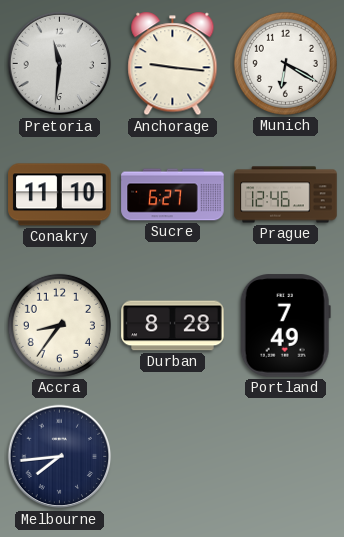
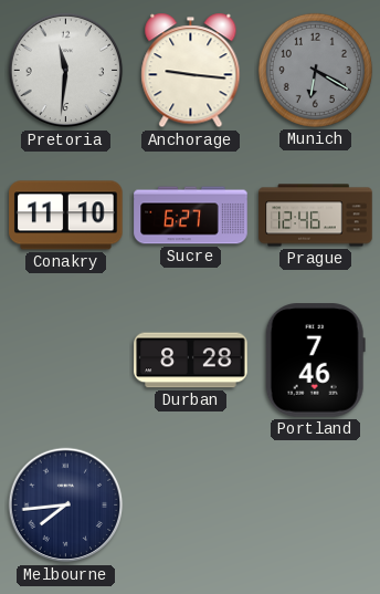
Munich dial: white -> grey (315, 70)
Accra: 8:36 -> none (59, 325)
Portland: 7:49 -> 7:46 (315, 361)
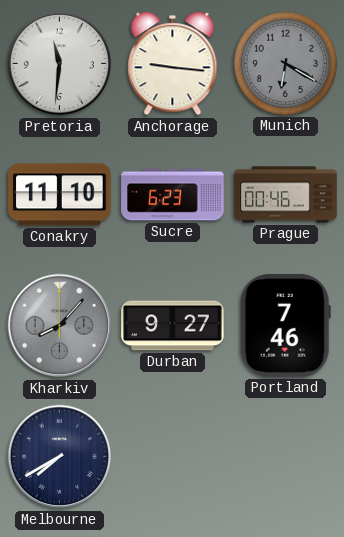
Sucre: 6:27 -> 6:23 (173, 195)
Prague: 12:46 -> 00:46 (286, 195)
Kharkiv: none -> 8:07 (60, 326)
Durban: 8:28 -> 9:27 (173, 326)
Melbourne: 7:44 -> 7:40 (60, 457)
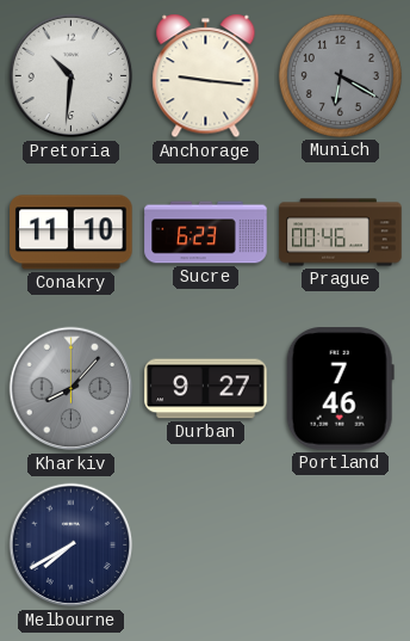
Pretoria: 11:31 -> 10:31 (72, 76)
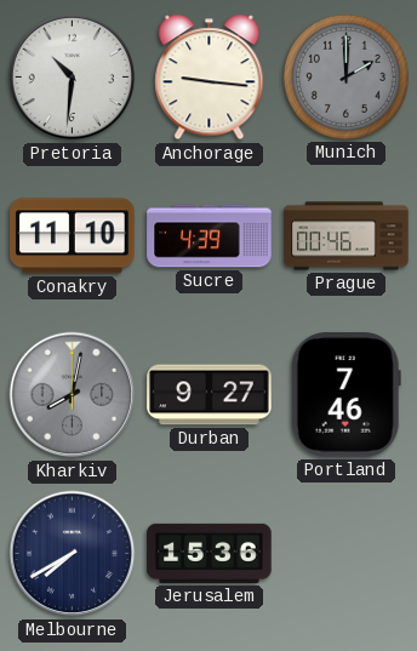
Munich: 6:20 -> 2:00 (345, 76)
Sucre: 6:23 -> 4:39 (210, 236)
Kharkiv: 8:07 -> 8:02 (73, 395)
Jerusalem: none -> 15:36 (210, 553)
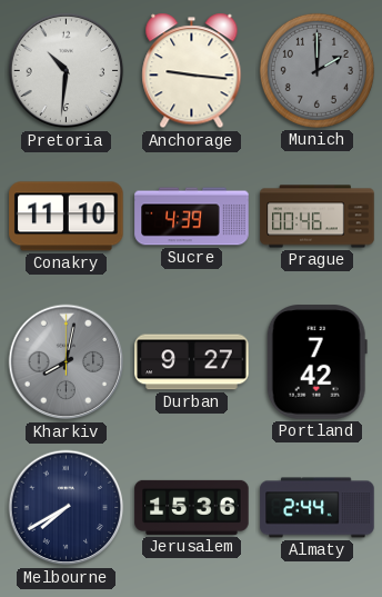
Portland: 7:46 -> 7:42 (316, 362)
Almaty: none -> 2:44 (318, 508)
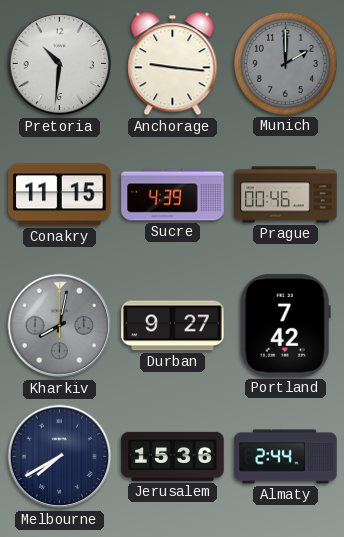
Conakry: 11:10 -> 11:15 (60, 195)
